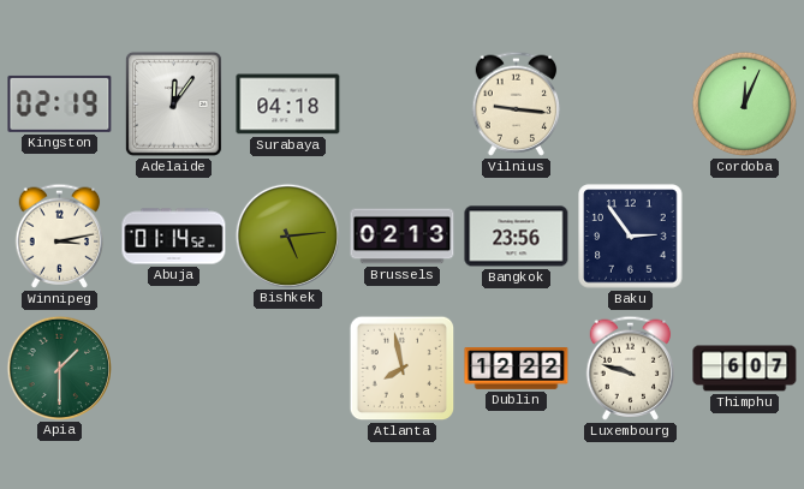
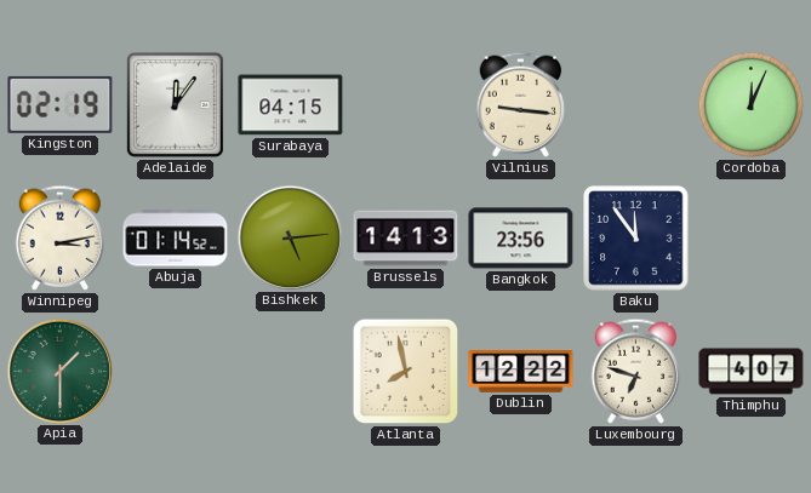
Surabaya: 04:18 -> 04:15 (291, 105)
Brussels: 02:13 -> 14:13 (406, 239)
Baku: 2:54 -> 11:54 (636, 239)
Luxembourg: 9:48 -> 6:48 (636, 371)
Thimphu: 6:07 -> 4:07 (752, 372)
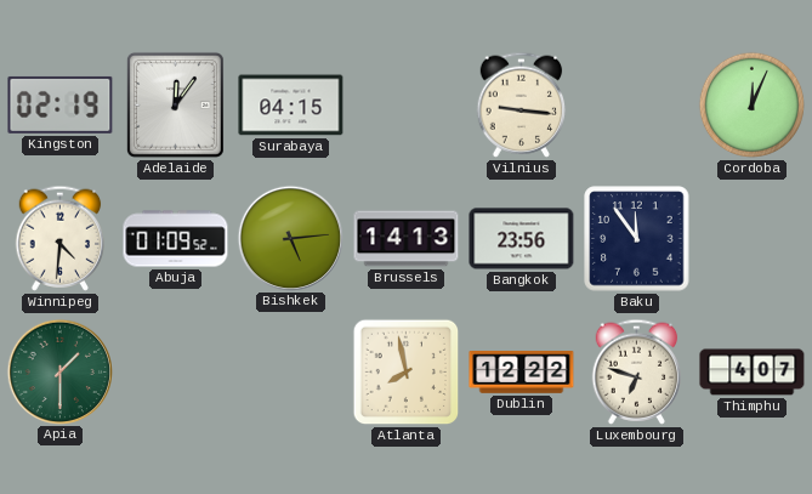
Winnipeg: 3:13 -> 4:31 (61, 238)
Abuja: 01:14 -> 01:09 (176, 239)
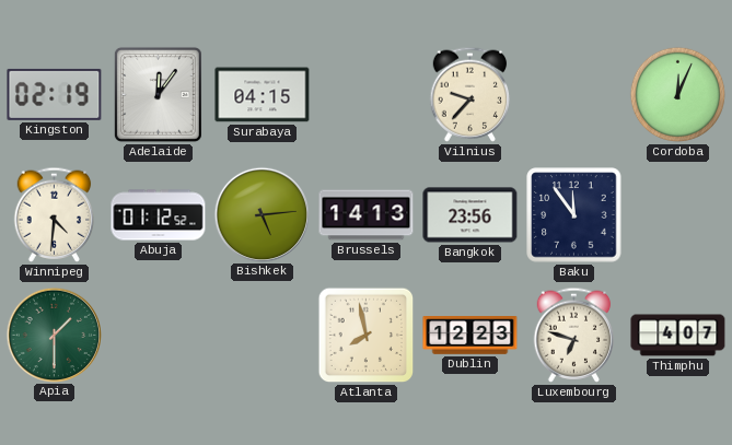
Vilnius: 9:16 -> 9:37 (470, 94)
Abuja: 01:09 -> 01:12 (159, 215)
Dublin: 12:22 -> 12:23 (470, 336)
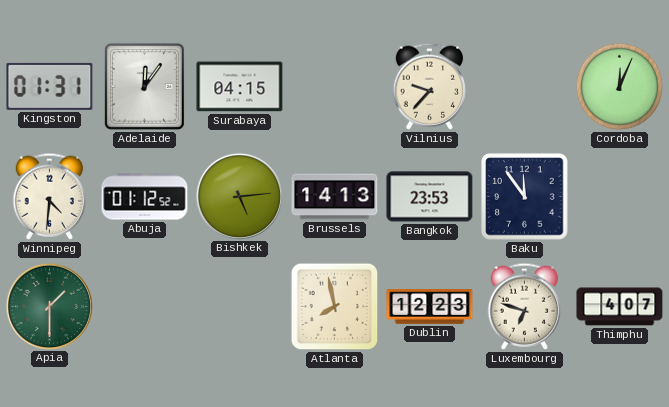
Kingston: 02:19 -> 01:31 (50, 86)
Bangkok: 23:56 -> 23:53 (430, 197)
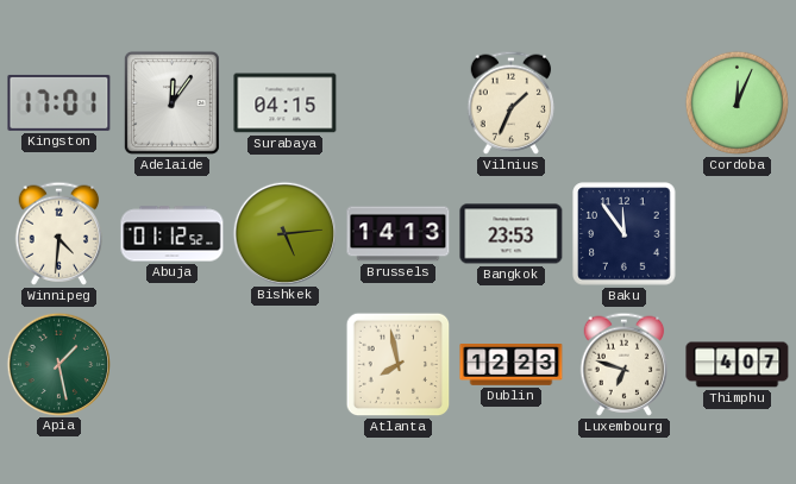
Kingston: 01:31 -> 17:01 (59, 102)
Vilnius: 9:37 -> 1:34 (512, 102)
Apia: 1:30 -> 1:28 (58, 364)
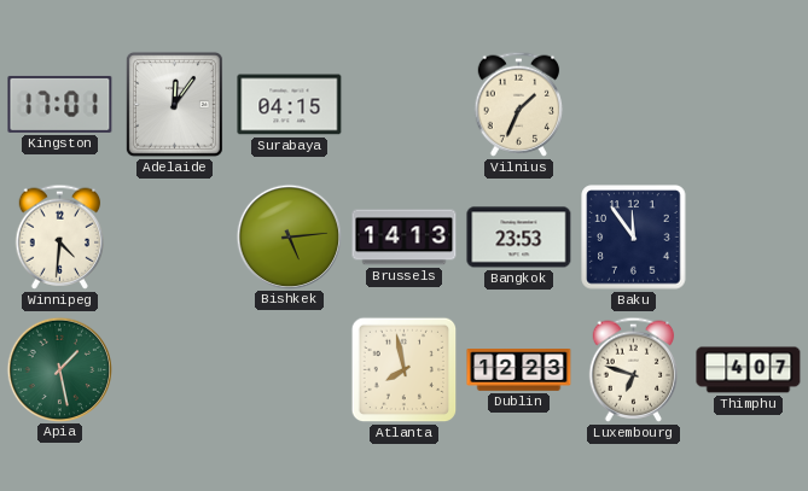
Cordoba: 12:04 -> none (738, 103)
Abuja: 01:12 -> none (173, 234)
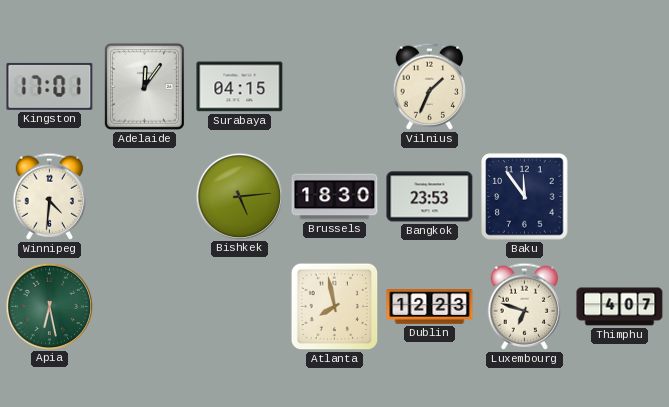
Brussels: 14:13 -> 18:30 (335, 197)
Apia: 1:28 -> 6:28 (49, 306)
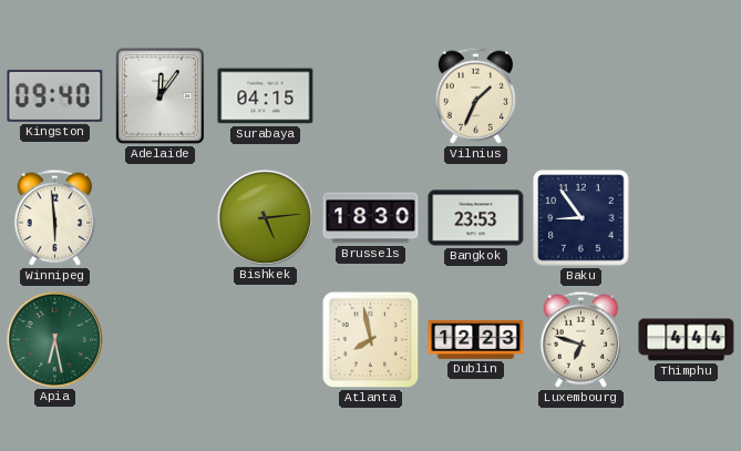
Kingston: 17:01 -> 09:40 (55, 95)
Winnipeg: 4:31 -> 5:59 (55, 217)
Baku: 11:54 -> 8:54 (582, 218)
Thimphu: 4:07 -> 4:44 (687, 340)
